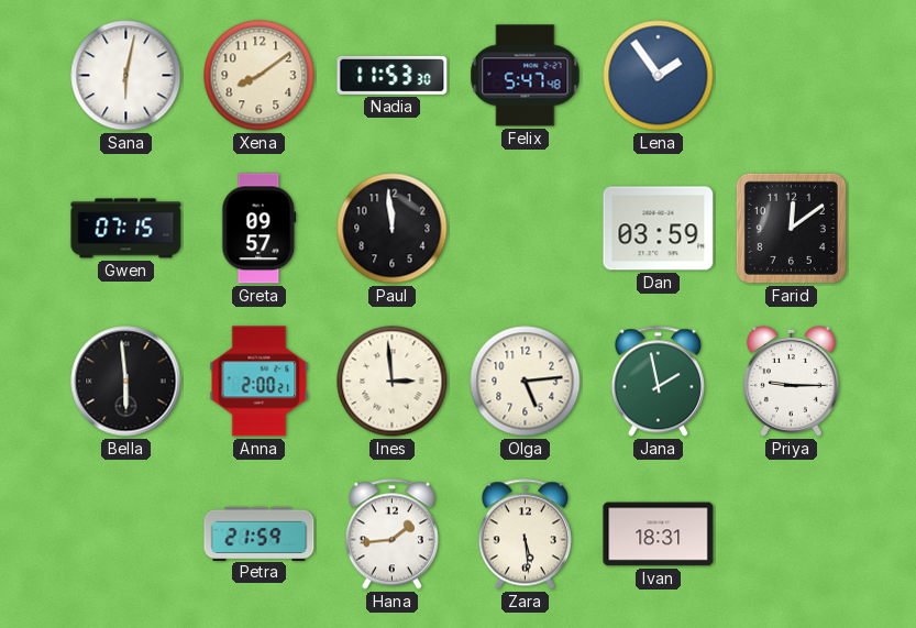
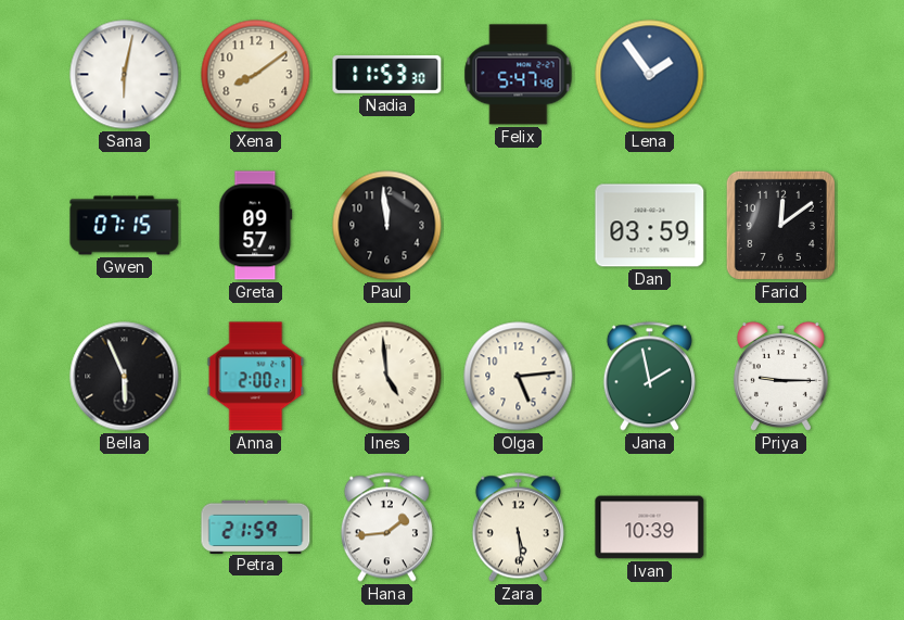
Bella: 5:59 -> 5:56 (125, 377)
Ines: 2:59 -> 4:59 (387, 377)
Ivan: 18:31 -> 10:39 (650, 528)
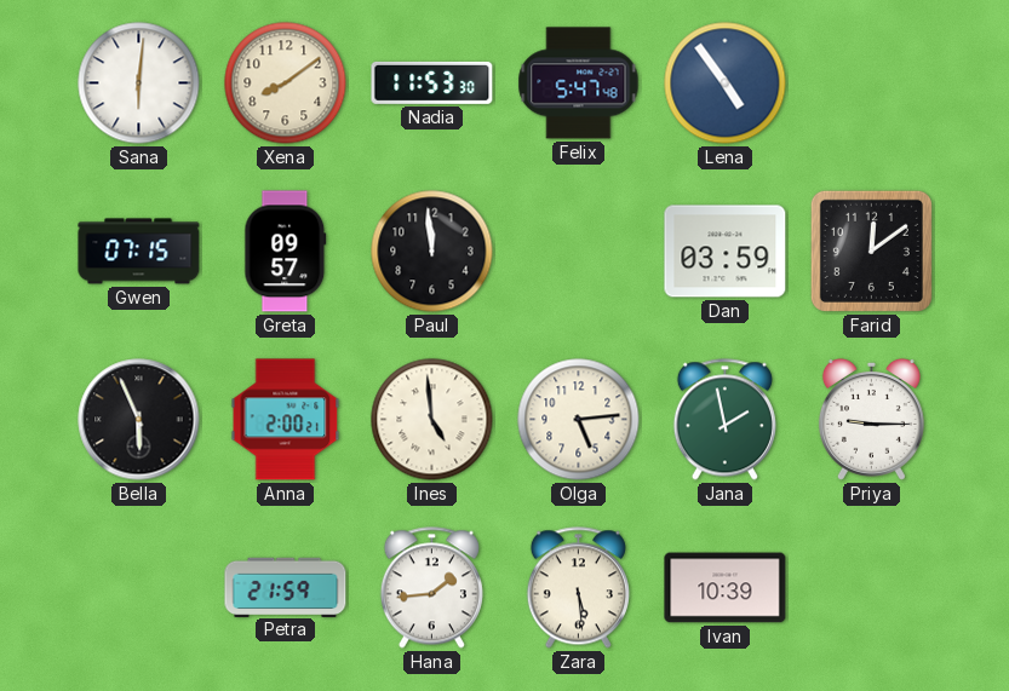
Sana: 6:02 -> 6:01 (139, 84)
Lena: 1:54 -> 4:54 (726, 84)
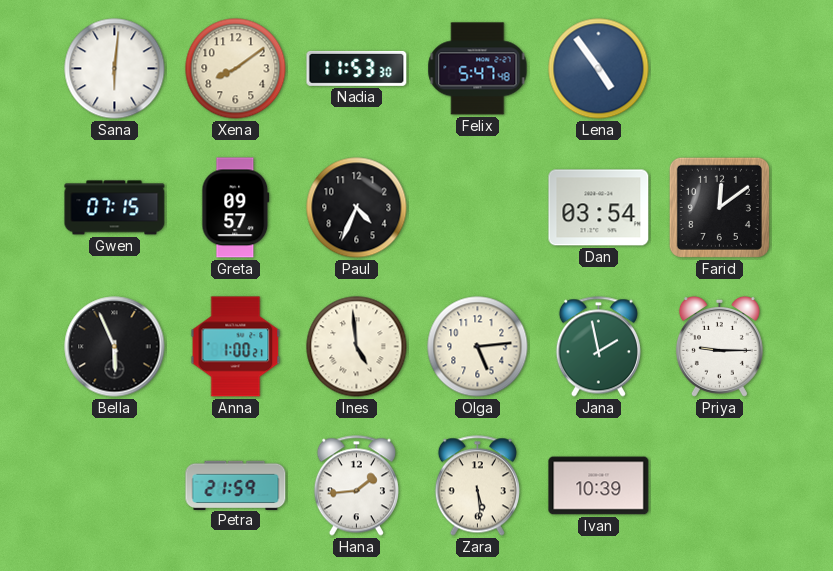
Paul: 11:59 -> 4:34 (357, 208)
Dan: 03:59 -> 03:54 (599, 208)
Anna: 2:00 -> 1:00 (236, 347)
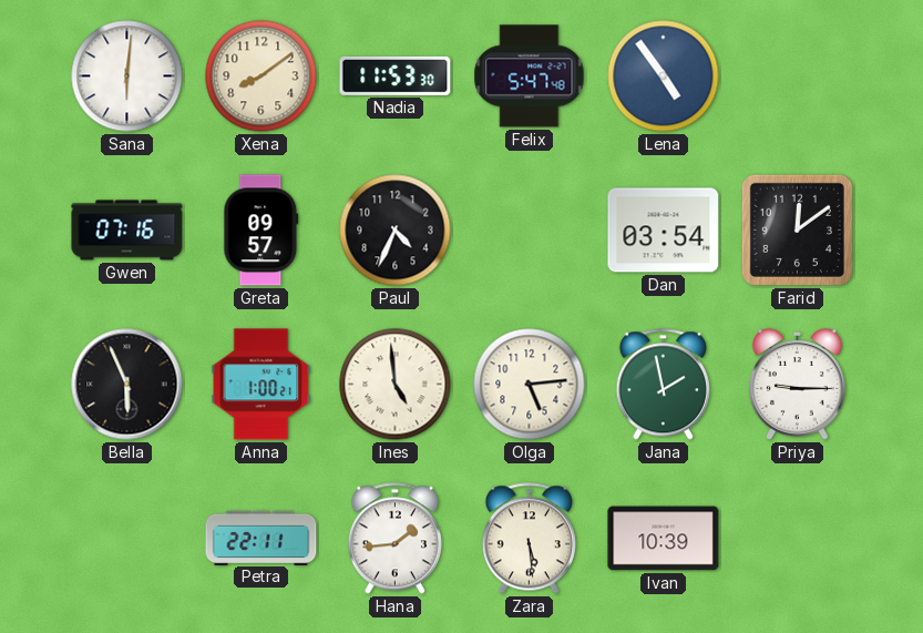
Gwen: 07:15 -> 07:16 (127, 231)
Petra: 21:59 -> 22:11 (261, 538)
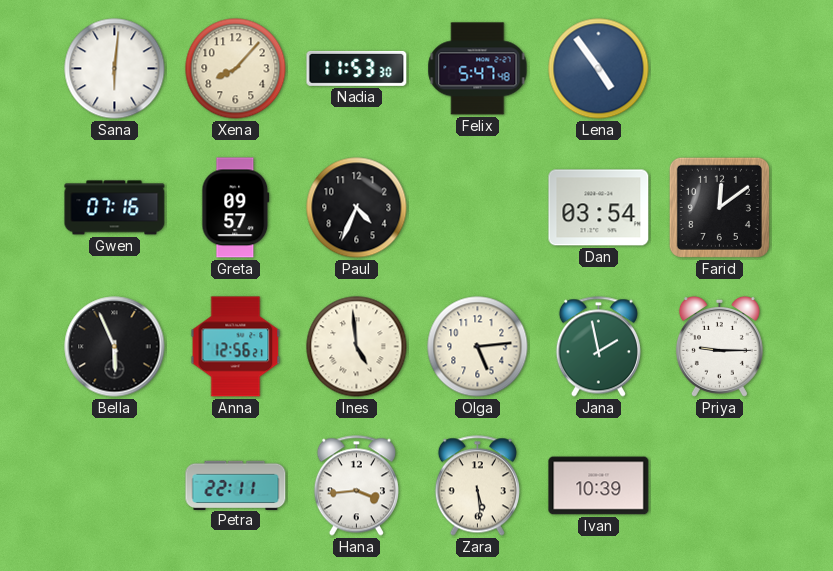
Xena: 8:09 -> 8:07 (236, 69)
Anna: 1:00 -> 12:56 (236, 347)
Hana: 1:44 -> 3:44 (356, 486)
